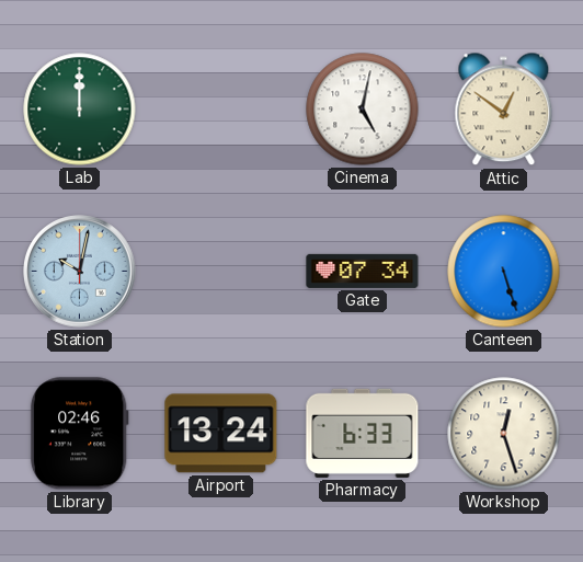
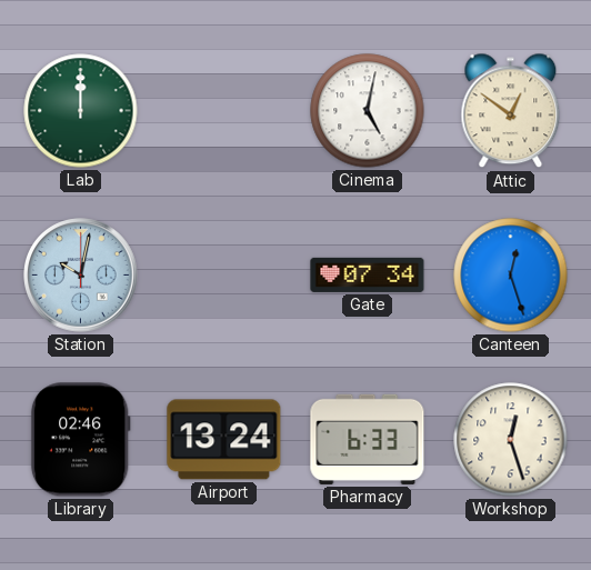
Canteen: 5:27 -> 12:27 (511, 276)
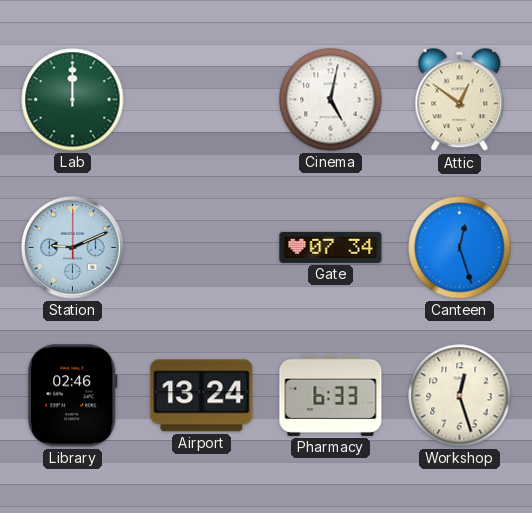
Station: 10:02 -> 9:11 (73, 248)
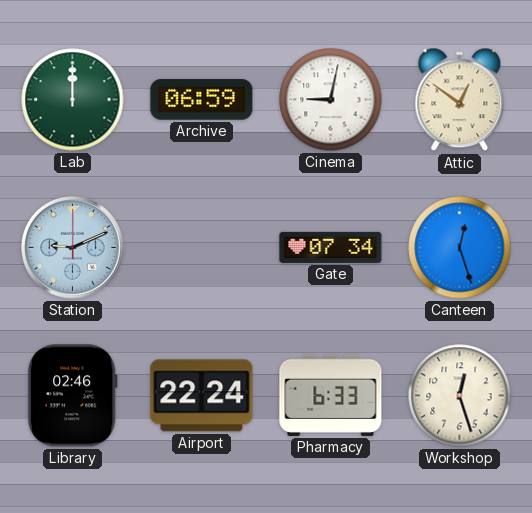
Archive: none -> 06:59 (202, 100)
Cinema: 5:02 -> 9:02 (331, 100)
Airport: 13:24 -> 22:24 (202, 396)
